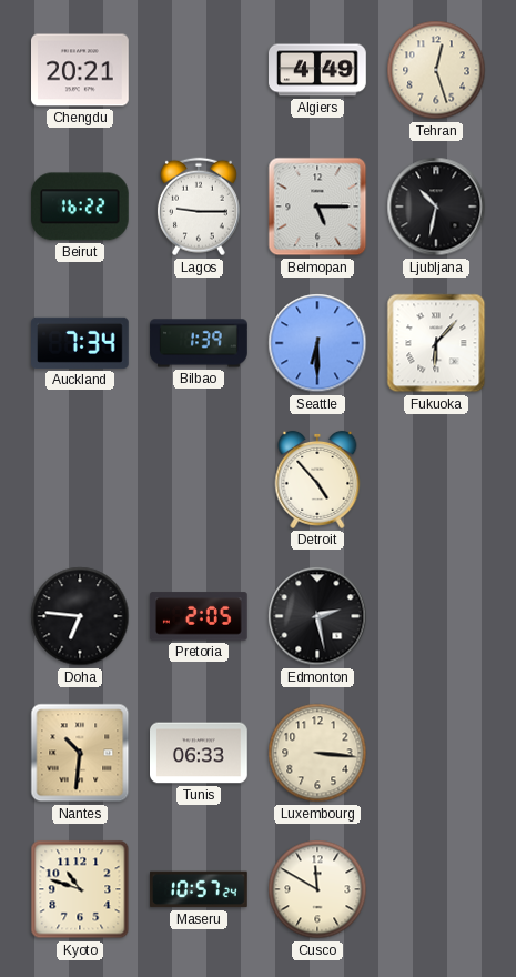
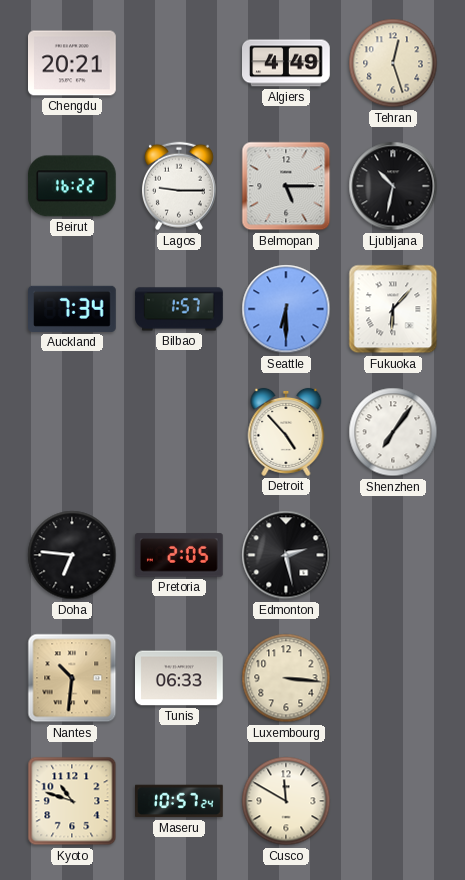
Bilbao: 1:39 -> 1:57 (179, 309)
Shenzhen: none -> 7:06 (393, 432)
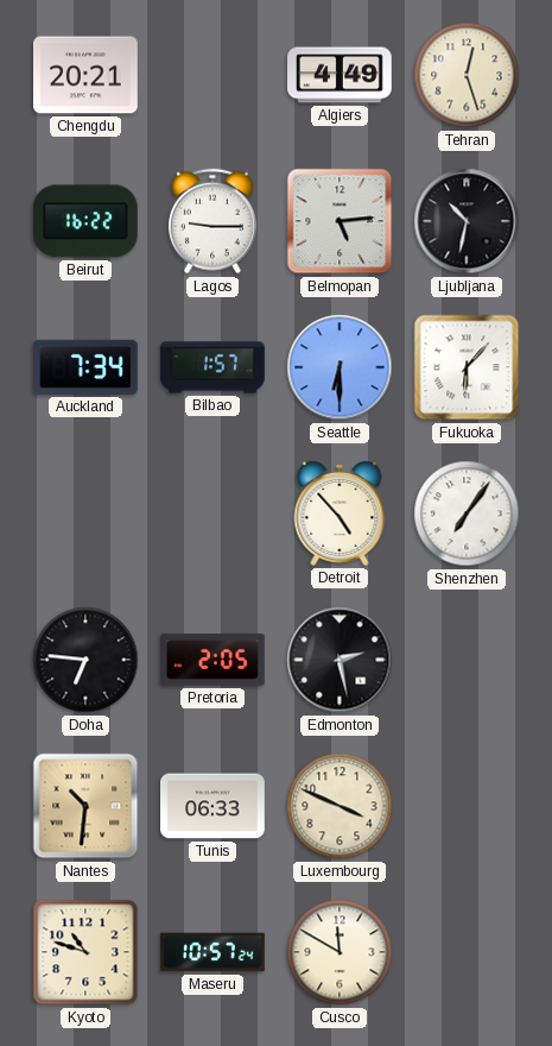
Belmopan: 5:15 -> 5:14 (340, 221)
Luxembourg: 3:16 -> 3:49 (340, 806)
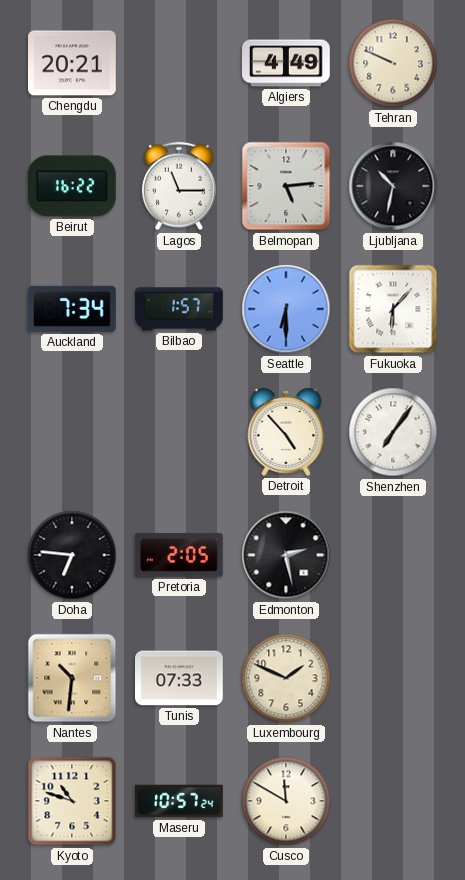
Tehran: 12:27 -> 9:49 (393, 63)
Lagos: 9:15 -> 11:15 (179, 186)
Tunis: 06:33 -> 07:33 (180, 678)
Luxembourg: 3:49 -> 1:49 (286, 678)
